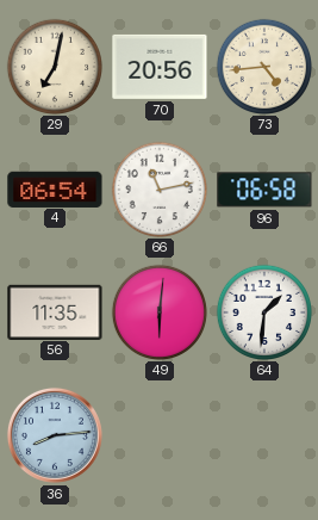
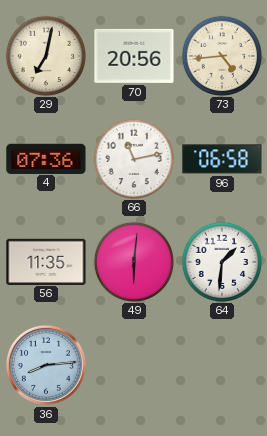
4: 06:54 -> 07:36 (46, 158)
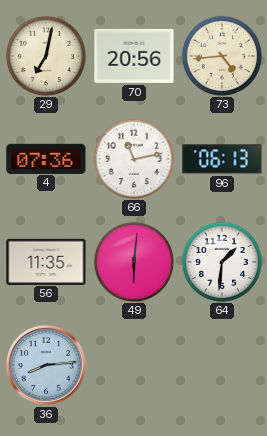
96: 06:58 -> 06:13 (222, 159)
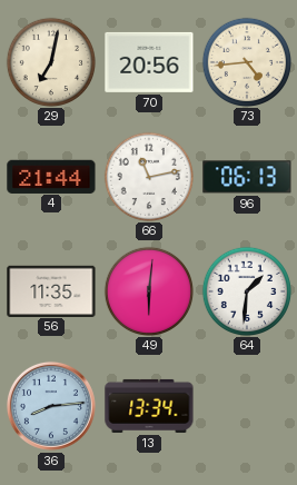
4: 07:36 -> 21:44 (51, 176)
13: none -> 13:34 (149, 406)
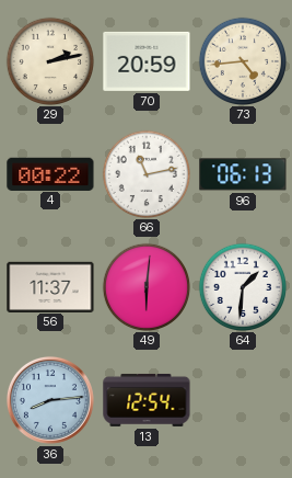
29: 7:02 -> 2:13 (49, 60)
70: 20:56 -> 20:59 (147, 61)
4: 21:44 -> 00:22 (50, 173)
56: 11:35 -> 11:37 (50, 286)
13: 13:34 -> 12:54 (147, 400)
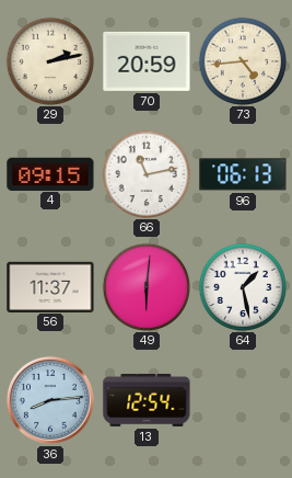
4: 00:22 -> 09:15 (50, 173)
64: 1:31 -> 1:28 (242, 286)
